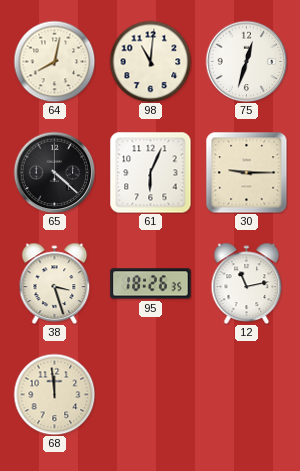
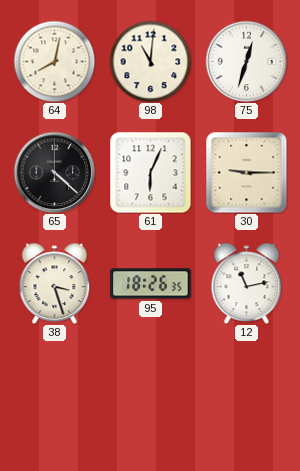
68: 11:59 -> none (54, 394)
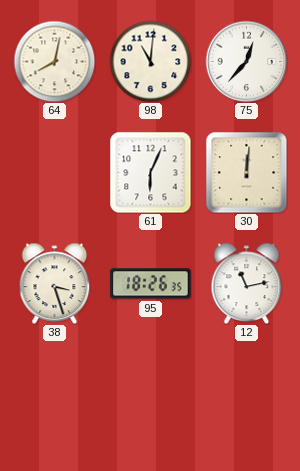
75: 12:33 -> 12:37 (246, 61)
65: 4:22 -> none (54, 172)
30: 9:15 -> 12:01 (246, 172)
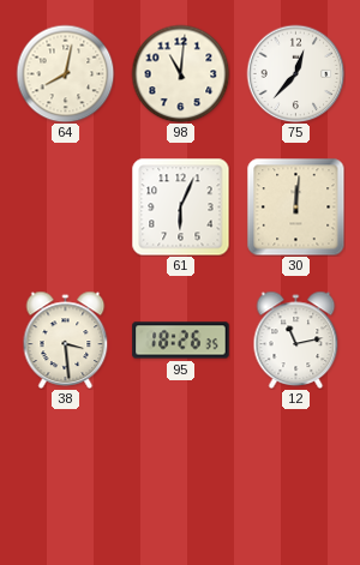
38: 3:27 -> 3:29 (66, 339)
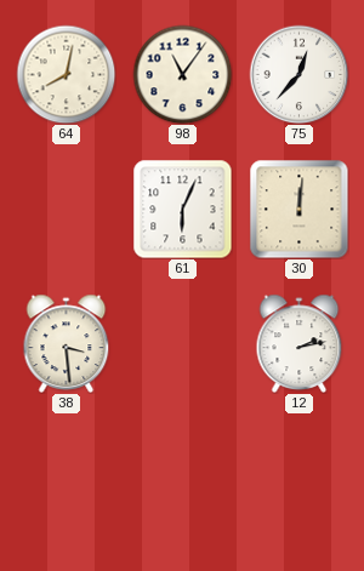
98: 11:01 -> 11:06 (182, 74)
95: 18:26 -> none (181, 341)
12: 11:13 -> 2:13 (300, 343)
